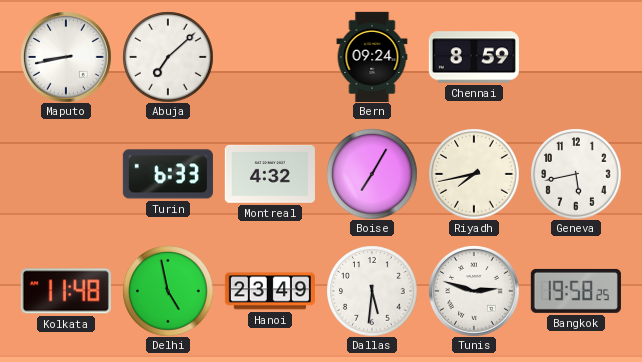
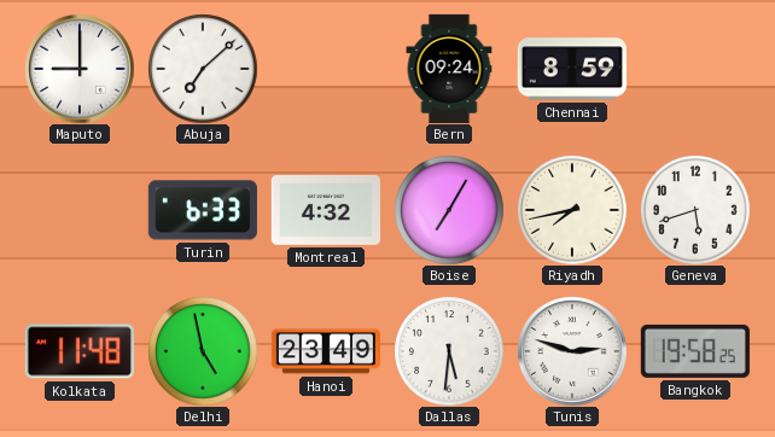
Maputo: 8:43 -> 9:00 (80, 69)
Geneva: 5:43 -> 5:42 (695, 210)
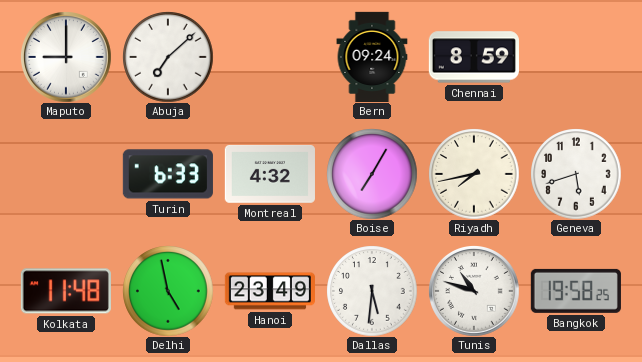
Tunis: 2:48 -> 10:48 (474, 291)
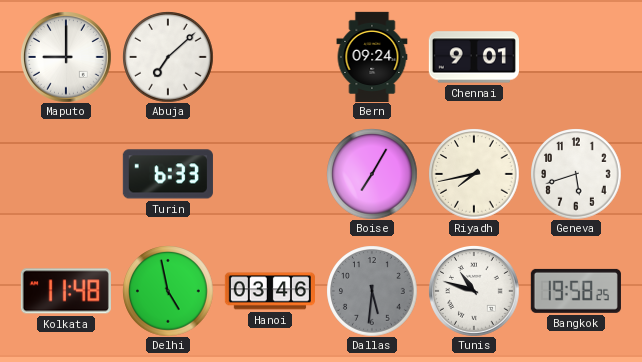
Chennai: 8:59 -> 9:01 (474, 57)
Montreal: 4:32 -> none (270, 174)
Hanoi: 23:49 -> 03:46 (270, 291)
Dallas dial: white -> grey (372, 291)
